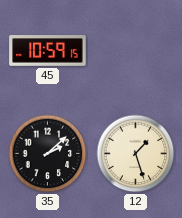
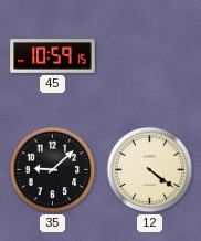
35: 2:08 -> 9:08 (53, 170)
12: 1:27 -> 4:21 (150, 170)
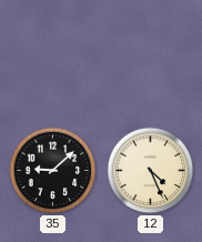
45: 10:59 -> none (53, 56)
12: 4:21 -> 4:26 (151, 171)
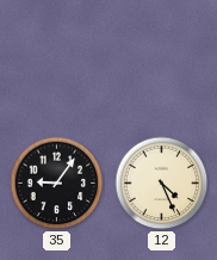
35: 9:08 -> 9:06 (57, 184)
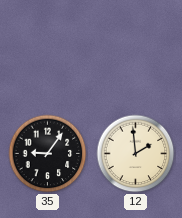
12: 4:26 -> 1:59 (136, 154)
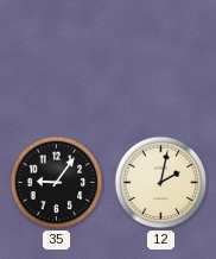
12: 1:59 -> 2:02 (161, 183)
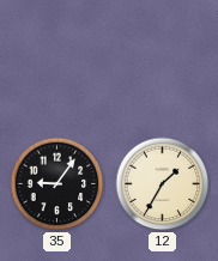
12: 2:02 -> 1:35 (163, 184)
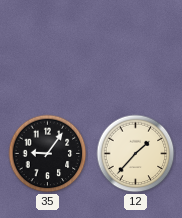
12: 1:35 -> 1:37 (136, 154)
